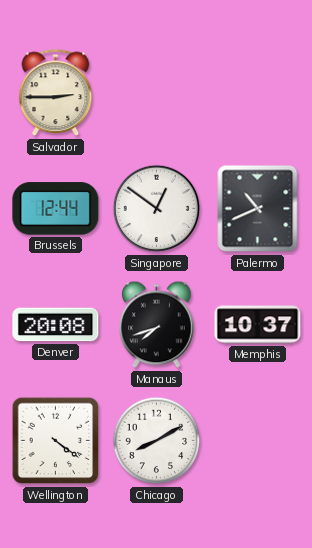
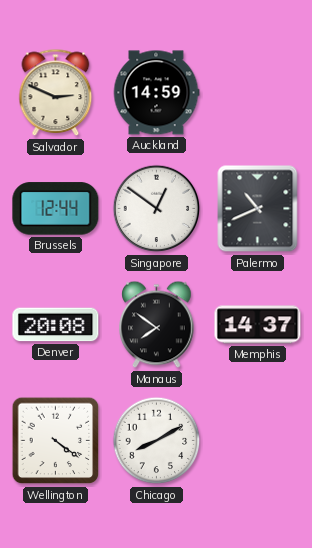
Salvador: 2:45 -> 2:49 (56, 93)
Auckland: none -> 14:59 (156, 93)
Manaus: 7:42 -> 7:51 (157, 325)
Memphis: 10:37 -> 14:37 (258, 325)
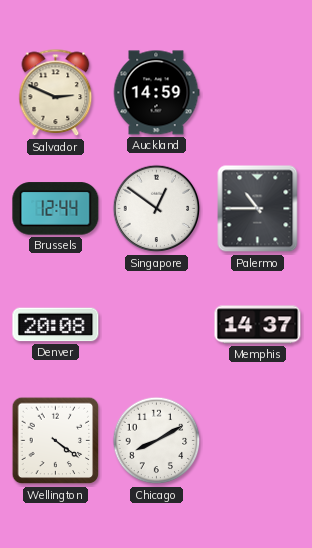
Palermo: 10:41 -> 10:45 (258, 209)
Manaus: 7:51 -> none (157, 325)
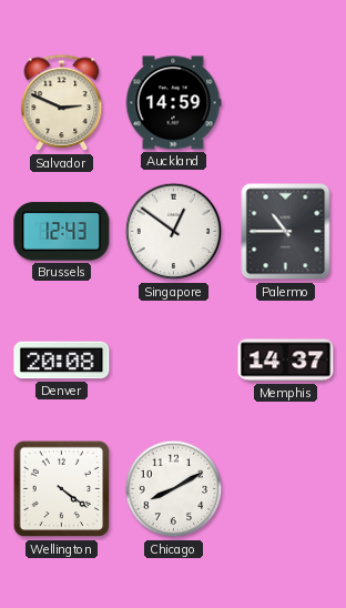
Brussels: 12:44 -> 12:43 (62, 232)
